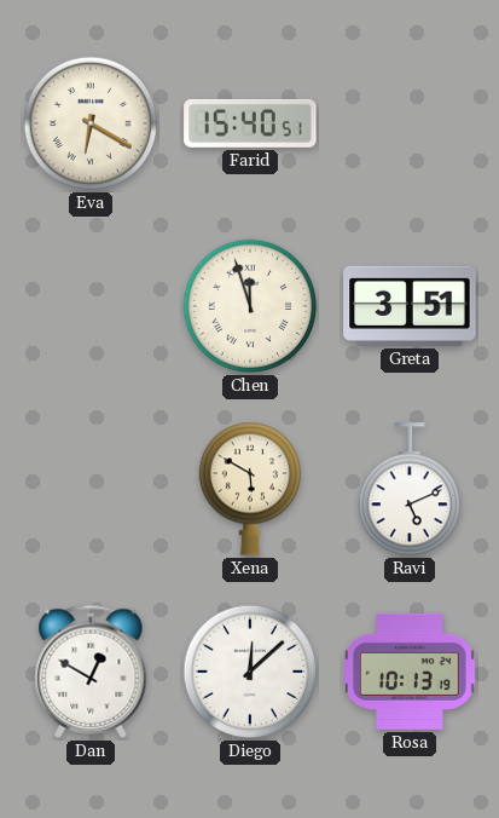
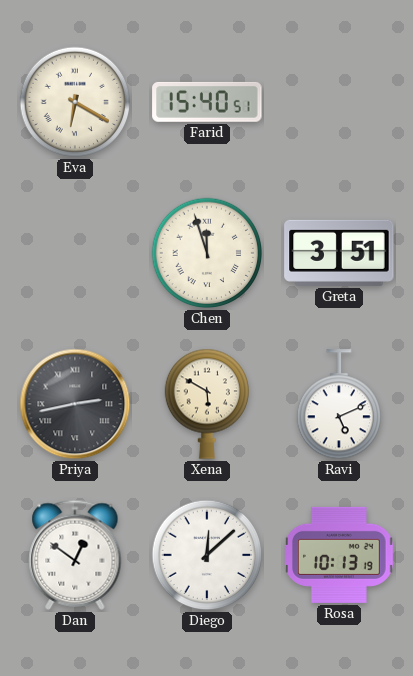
Priya: none -> 2:43 (75, 404)
Dan: 12:50 -> 12:51 (75, 555)
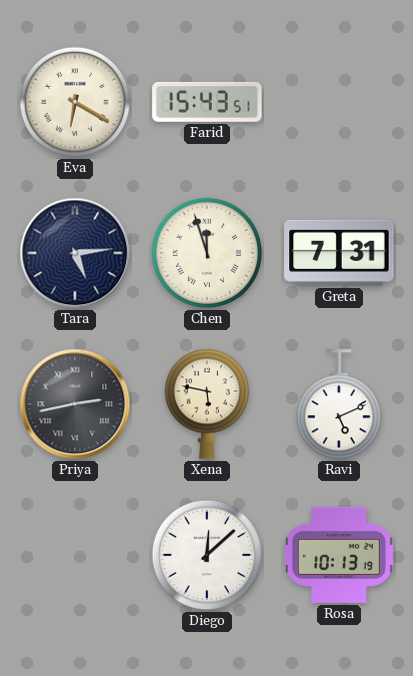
Farid: 15:40 -> 15:43 (207, 102)
Tara: none -> 5:14 (75, 253)
Greta: 3:51 -> 7:31 (339, 253)
Xena: 5:50 -> 5:47 (206, 404)
Dan: 12:51 -> none (75, 555)
